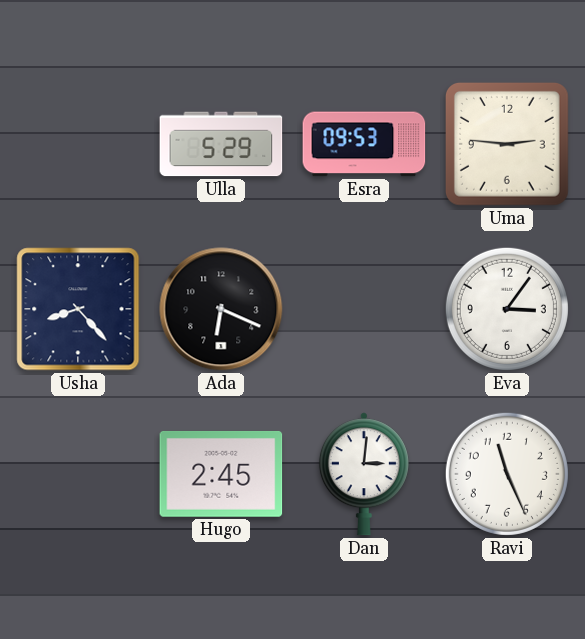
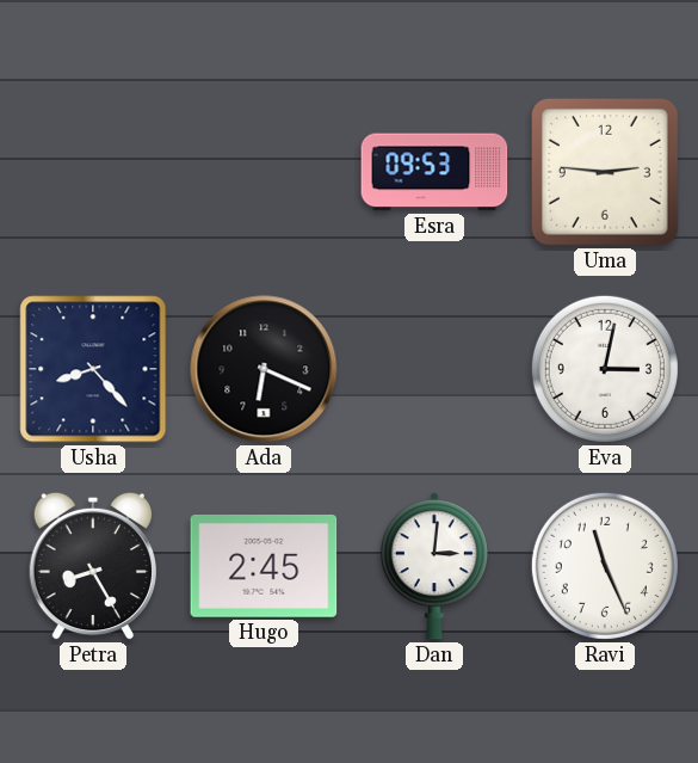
Ulla: 5:29 -> none (221, 144)
Eva: 3:06 -> 3:02 (605, 369)
Petra: none -> 8:25 (92, 566)
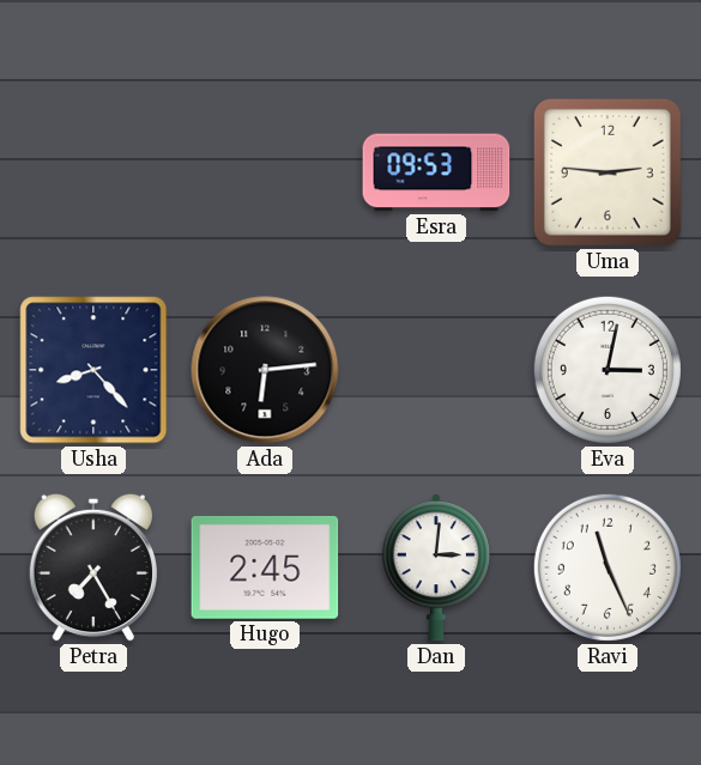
Ada: 6:19 -> 6:14 (265, 370)
Petra: 8:25 -> 7:25 (92, 567)
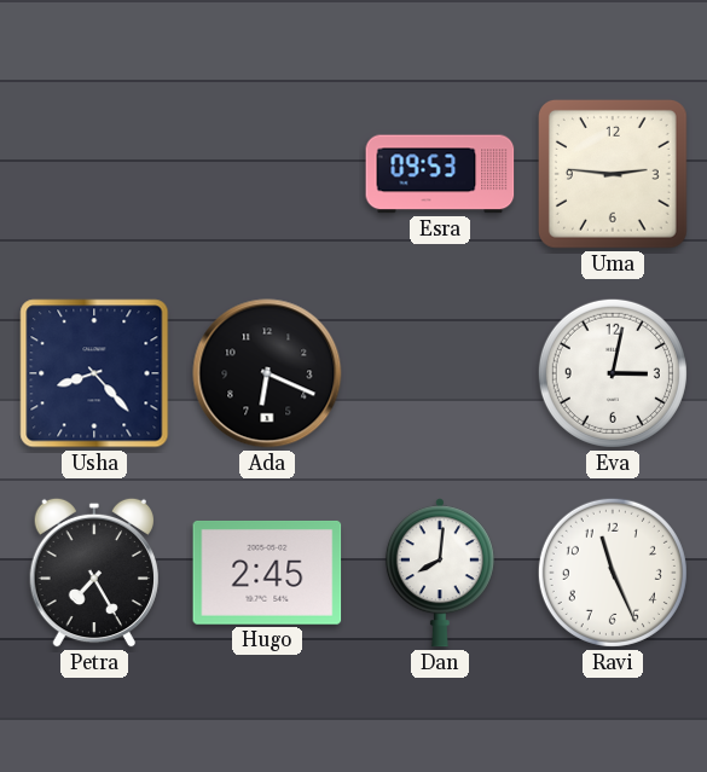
Ada: 6:14 -> 6:19 (267, 373)
Dan: 3:01 -> 8:01 (440, 573)
